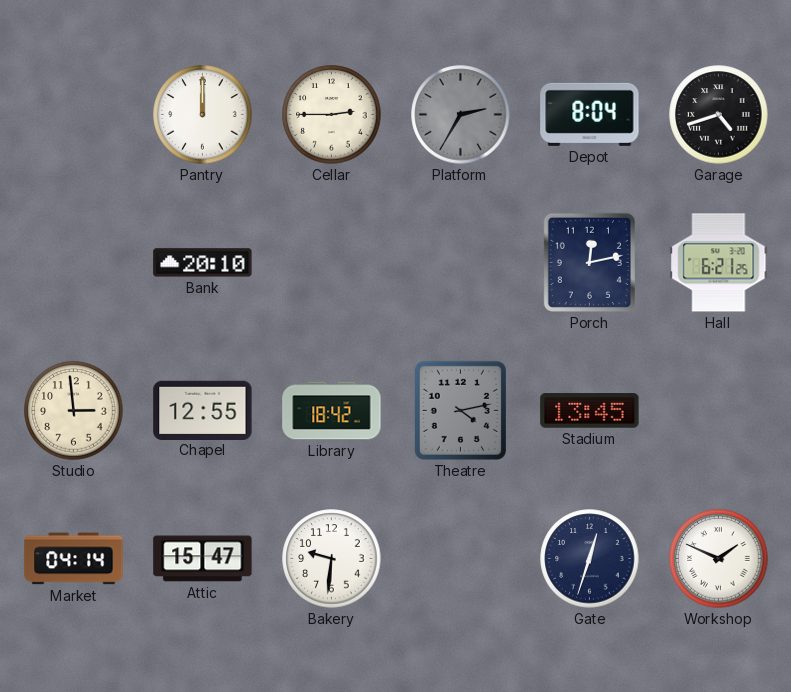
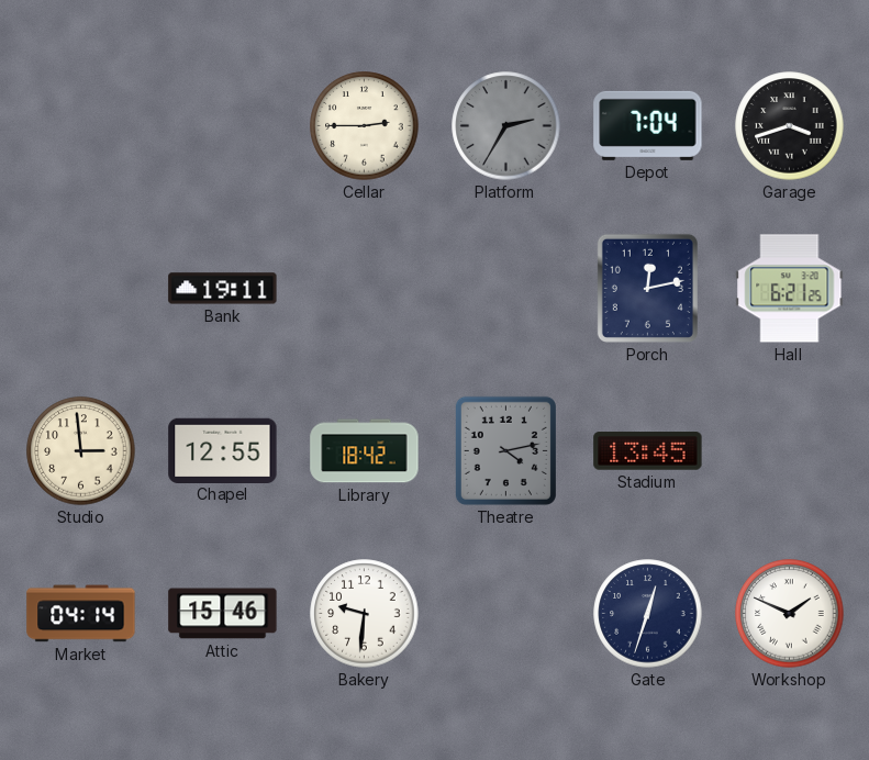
Pantry: 12:00 -> none (203, 115)
Depot: 8:04 -> 7:04 (648, 125)
Garage: 4:42 -> 3:42 (790, 126)
Bank: 20:10 -> 19:11 (223, 289)
Attic: 15:47 -> 15:46 (223, 614)
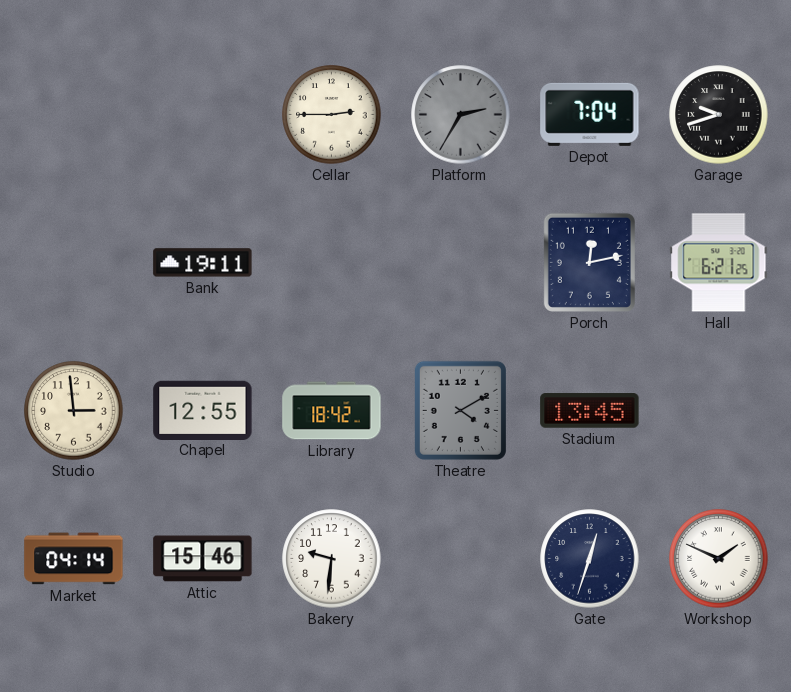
Garage: 3:42 -> 9:42 (719, 115)
Theatre: 4:13 -> 4:10 (460, 410)
